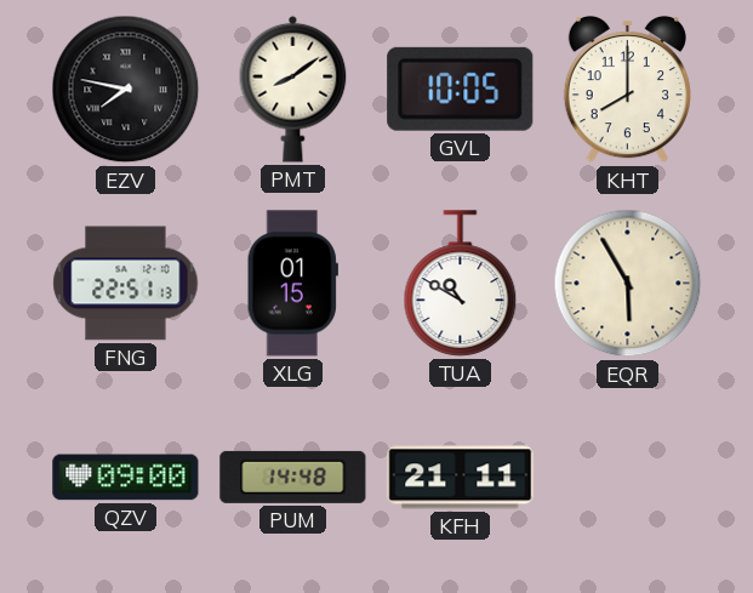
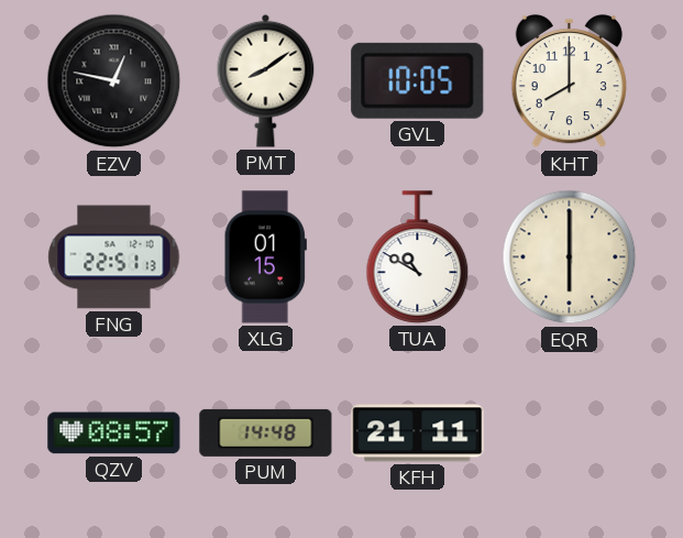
EZV: 7:47 -> 12:47 (114, 81)
EQR: 5:55 -> 6:00 (570, 257)
QZV: 09:00 -> 08:57 (114, 433)
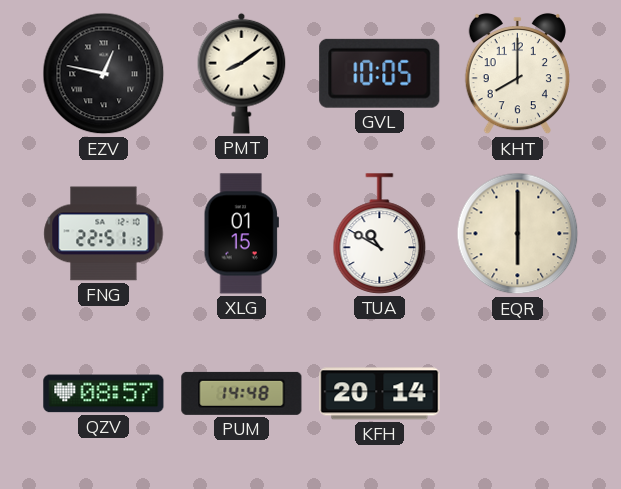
KFH: 21:11 -> 20:14 (380, 394)
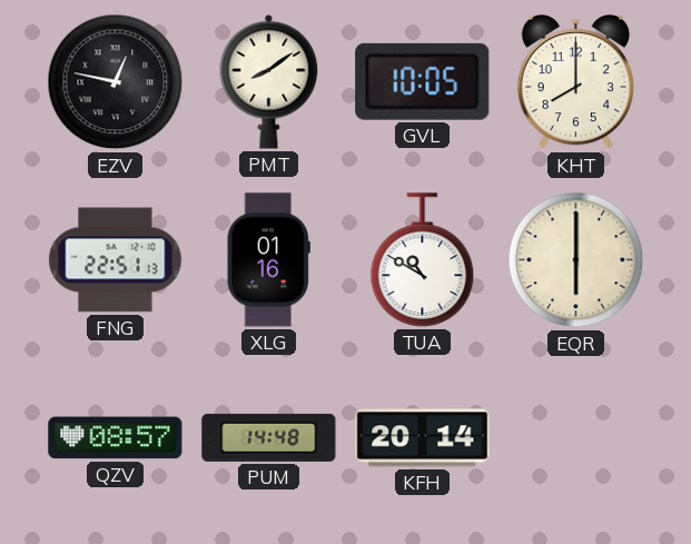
XLG: 01:15 -> 01:16 (268, 260)
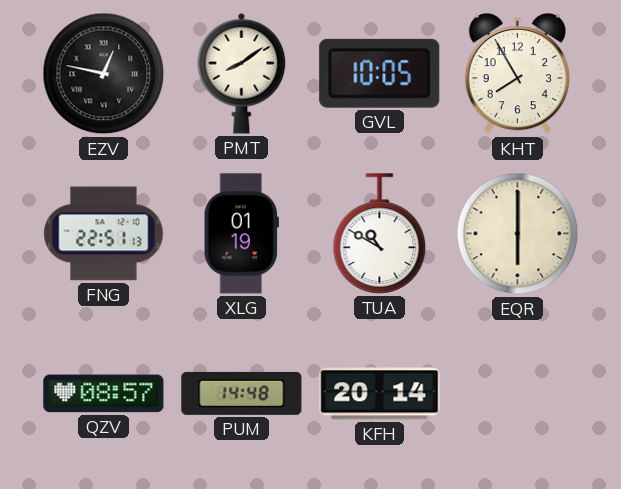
KHT: 8:00 -> 7:55 (517, 74)
XLG: 01:16 -> 01:19 (241, 234)
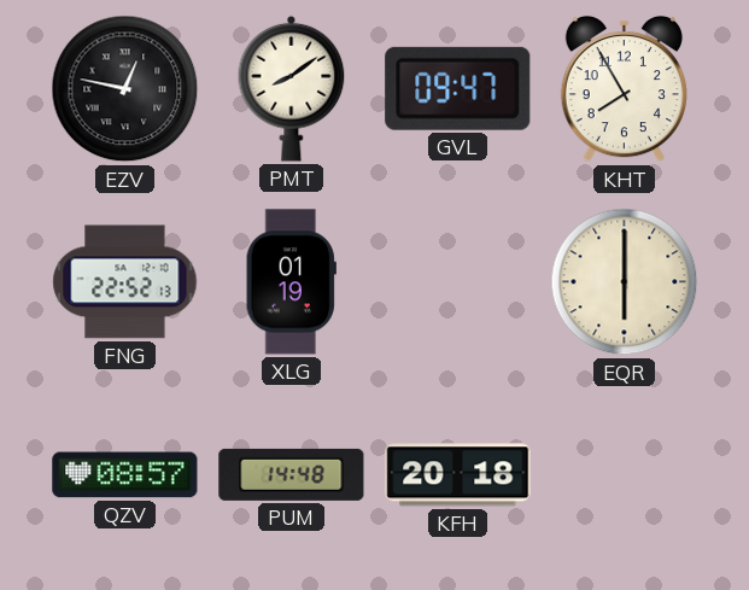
GVL: 10:05 -> 09:47 (458, 88)
FNG: 22:51 -> 22:52 (125, 282)
TUA: 10:50 -> none (380, 234)
KFH: 20:14 -> 20:18 (458, 475)
